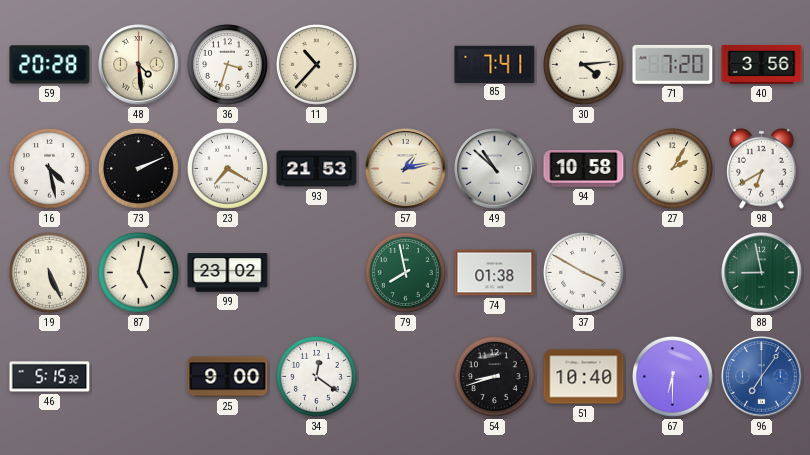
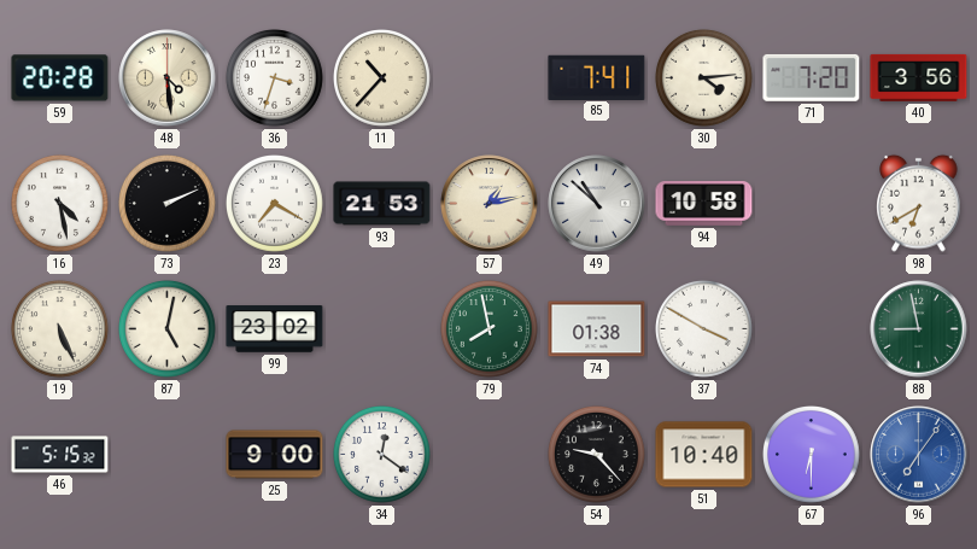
27: 2:05 -> none (673, 169)
54: 8:42 -> 9:23 (597, 455)
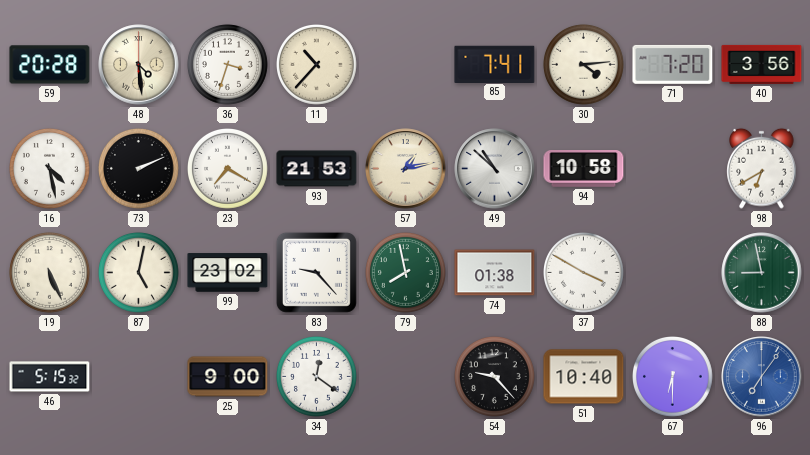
83: none -> 9:23 (316, 272)
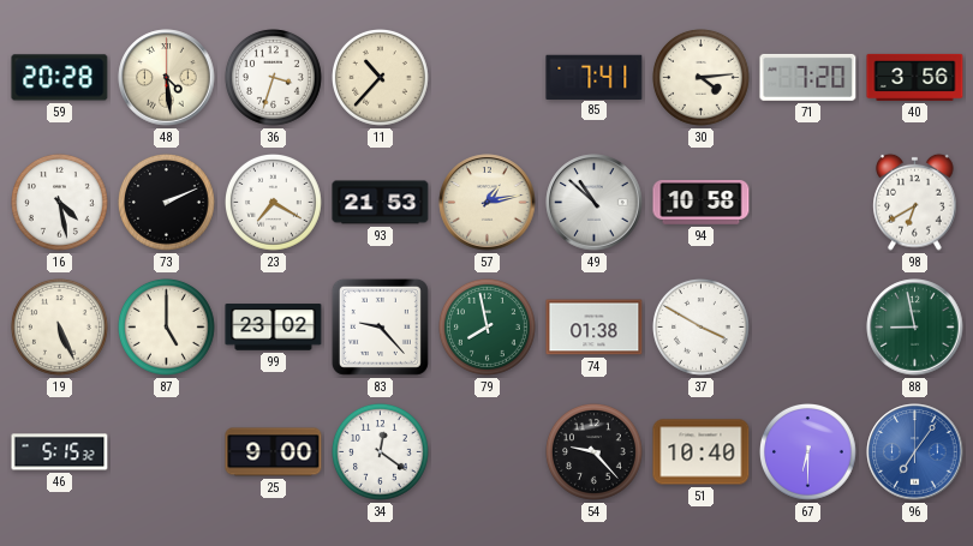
87: 5:02 -> 5:00 (167, 328)
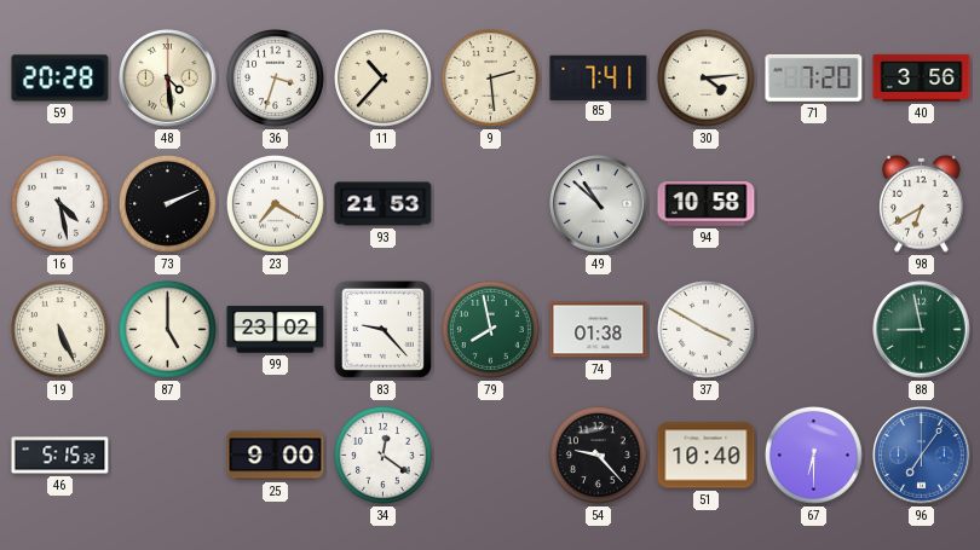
9: none -> 2:29 (491, 79)
57: 1:13 -> none (488, 203)
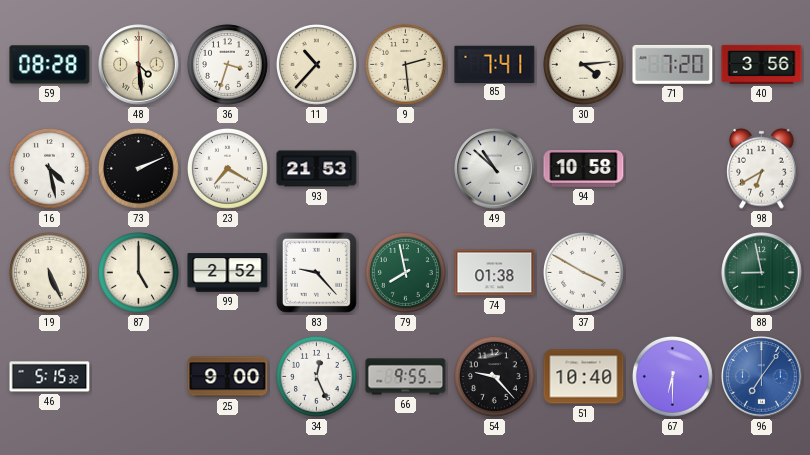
59: 20:28 -> 08:28 (50, 65)
99: 23:02 -> 2:52 (228, 273)
34: 12:21 -> 12:26 (317, 377)
66: none -> 9:55 (406, 377)
